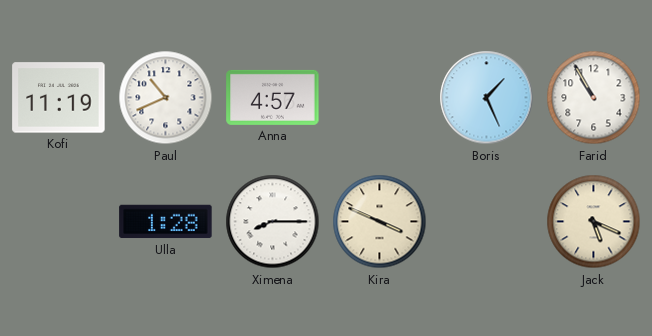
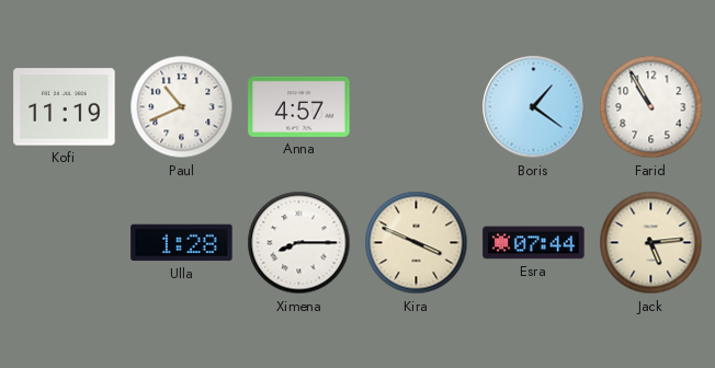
Boris: 1:26 -> 1:21 (534, 107)
Esra: none -> 07:44 (534, 243)
Jack: 5:19 -> 5:14 (651, 243)
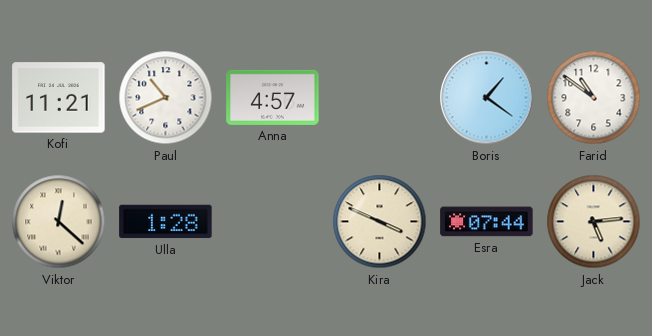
Kofi: 11:19 -> 11:21 (59, 98)
Farid: 10:55 -> 10:51 (594, 98)
Viktor: none -> 12:22 (59, 222)
Ximena: 8:15 -> none (299, 243)
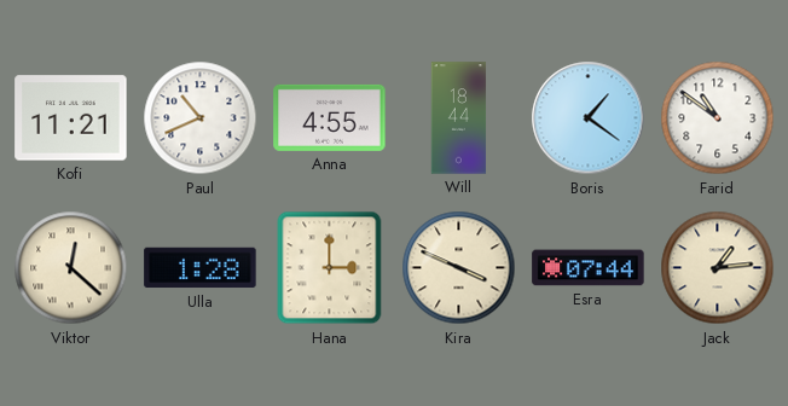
Anna: 4:57 -> 4:55 (330, 117)
Will: none -> 18:44 (459, 118)
Hana: none -> 3:00 (330, 268)
Jack: 5:14 -> 1:14 (718, 268)
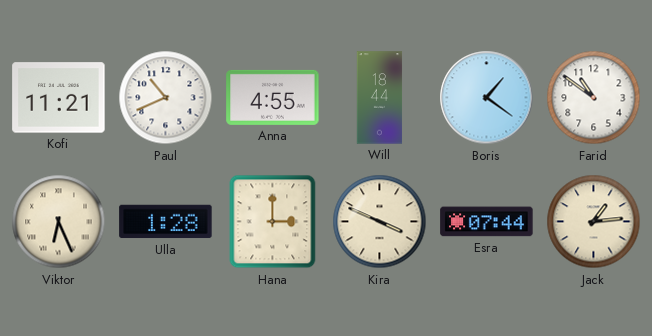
Viktor: 12:22 -> 6:26 (59, 222)
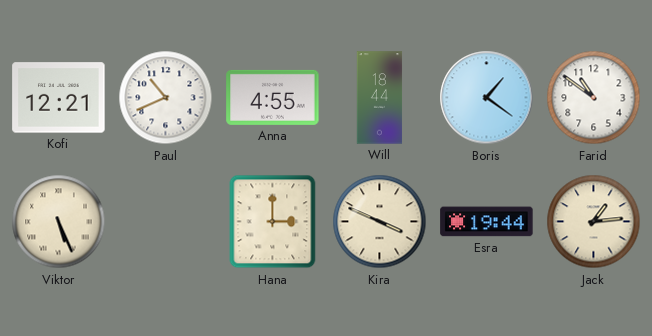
Kofi: 11:21 -> 12:21 (59, 98)
Viktor: 6:26 -> 5:26 (59, 222)
Ulla: 1:28 -> none (166, 222)
Esra: 07:44 -> 19:44 (487, 222)
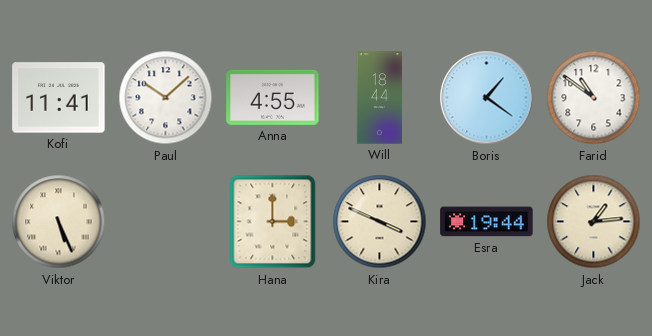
Kofi: 12:21 -> 11:41 (59, 98)
Paul: 10:41 -> 10:08 (166, 98)
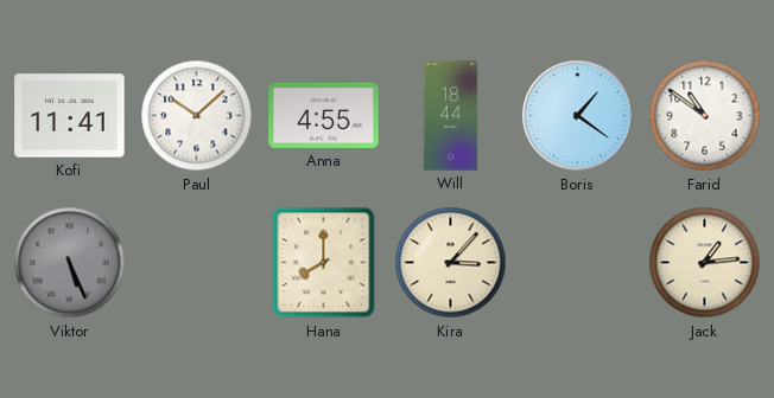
Viktor dial: cream -> grey (70, 263)
Hana: 3:00 -> 8:00 (324, 263)
Kira: 3:49 -> 3:07 (451, 263)
Esra: 19:44 -> none (487, 222)
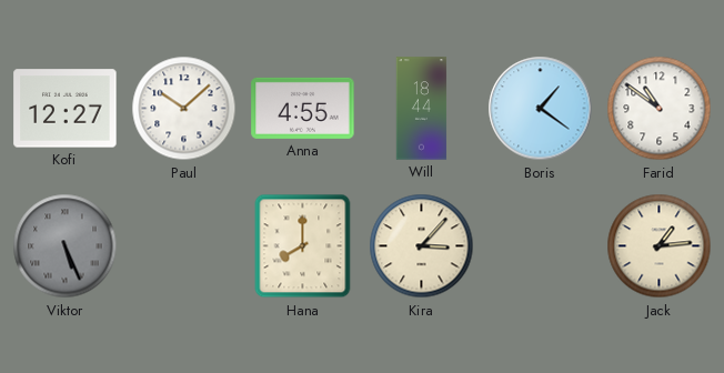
Kofi: 11:41 -> 12:27 (66, 109)
